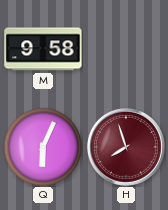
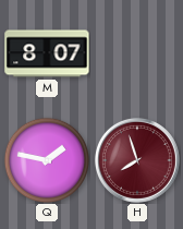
M: 9:58 -> 8:07 (47, 53)
Q: 6:04 -> 1:47 (46, 159)
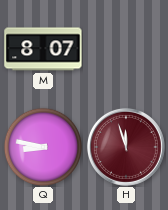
Q: 1:47 -> 8:47 (42, 146)
H: 7:57 -> 11:57 (126, 147)
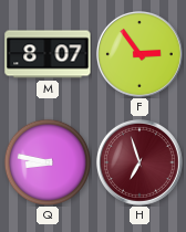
F: none -> 2:54 (139, 54)
H: 11:57 -> 6:57 (139, 162)
